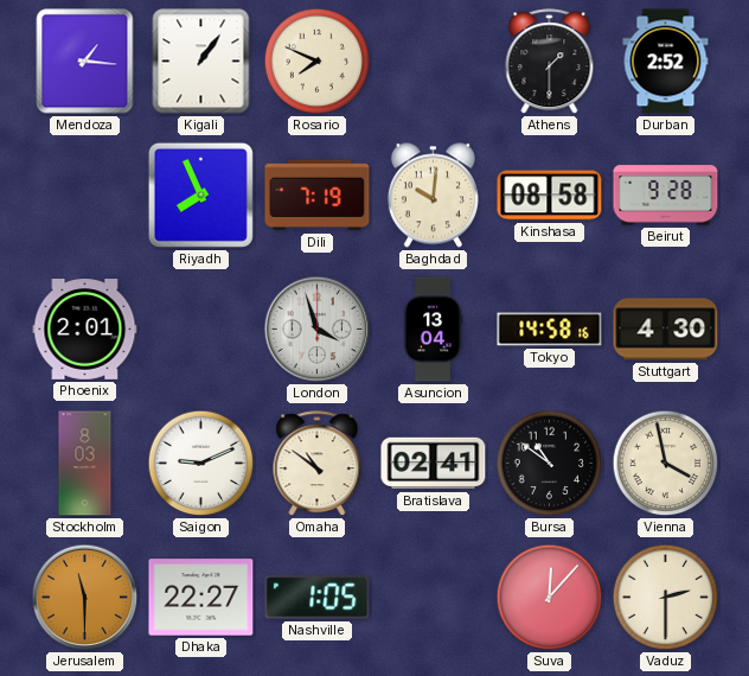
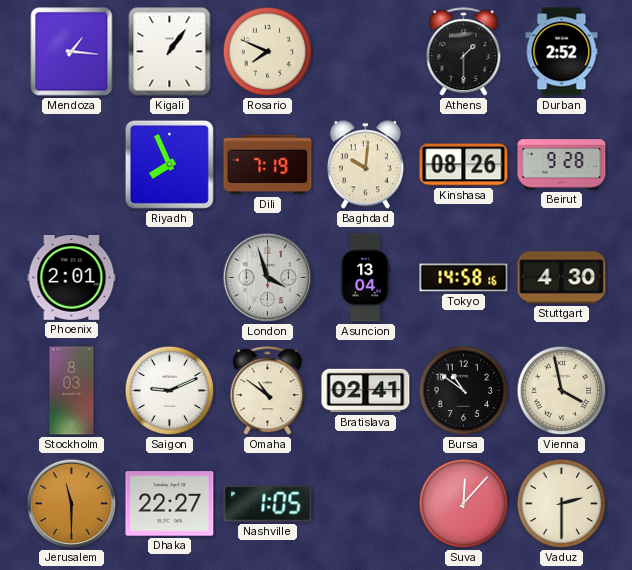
Kinshasa: 08:58 -> 08:26 (464, 165)
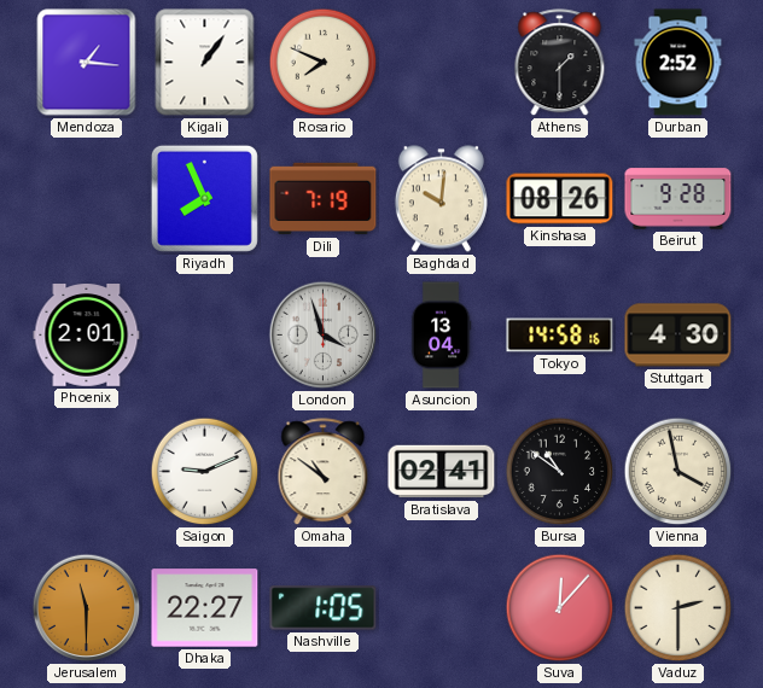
Stockholm: 8:03 -> none (72, 391)
